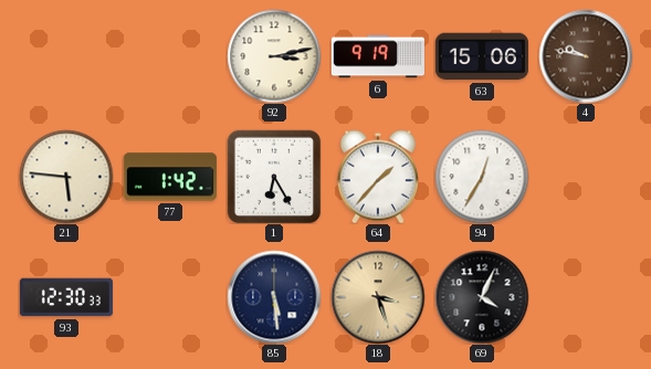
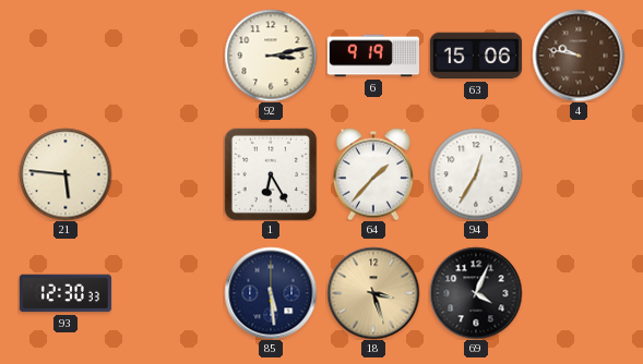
77: 1:42 -> none (170, 177)
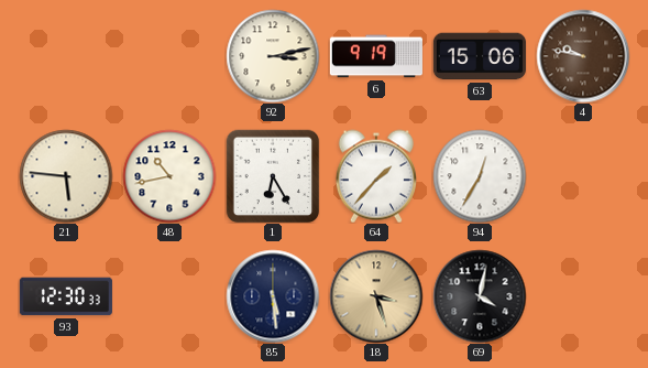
48: none -> 10:43 (169, 176)
69: 4:04 -> 4:02 (480, 296)
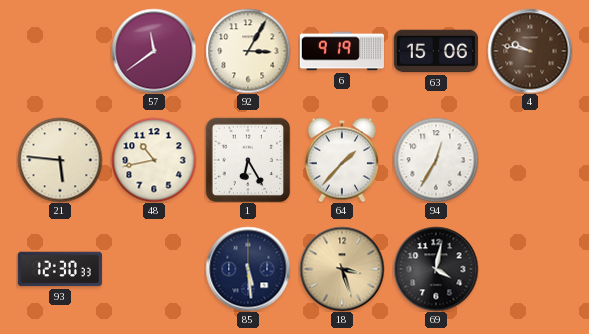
57: none -> 11:39 (154, 51)
92: 3:13 -> 3:05 (248, 51)
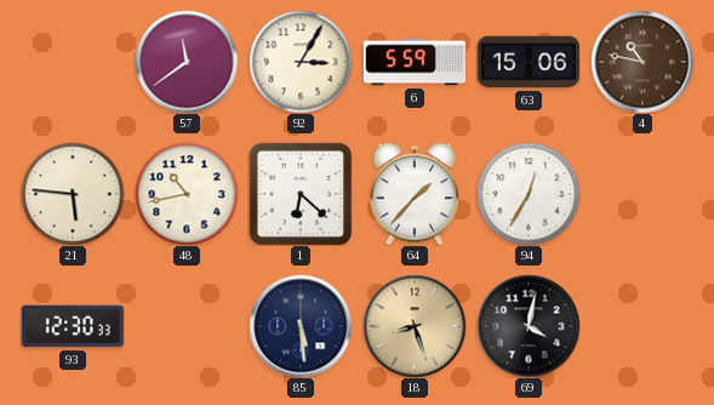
6: 9:19 -> 5:59 (415, 62)
4: 9:47 -> 10:47 (642, 62)
1: 6:25 -> 6:22 (301, 194)
18: 3:27 -> 8:27 (415, 326)
